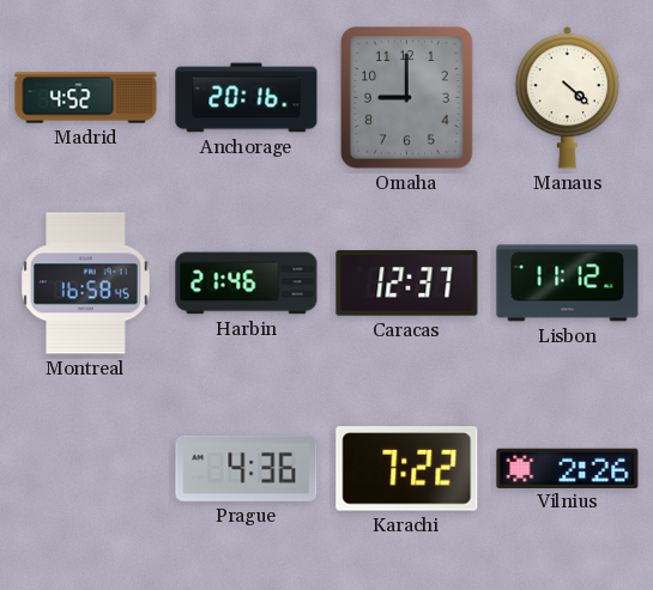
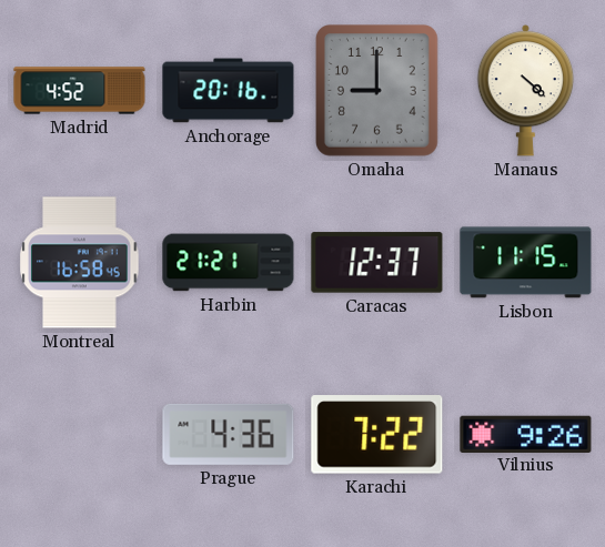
Harbin: 21:46 -> 21:21 (229, 263)
Lisbon: 11:12 -> 11:15 (526, 263)
Vilnius: 2:26 -> 9:26 (526, 434)
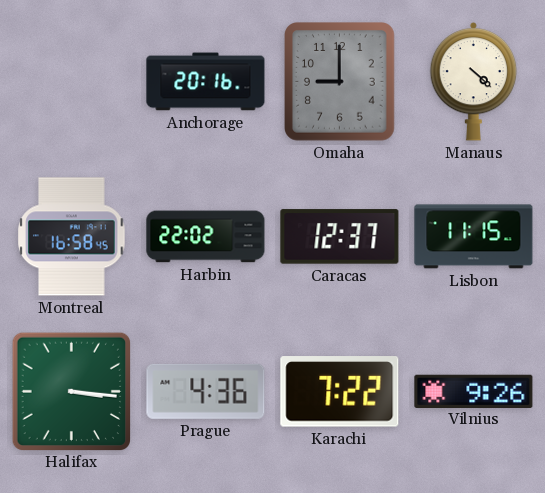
Madrid: 4:52 -> none (80, 91)
Harbin: 21:21 -> 22:02 (206, 237)
Halifax: none -> 3:16 (71, 391)
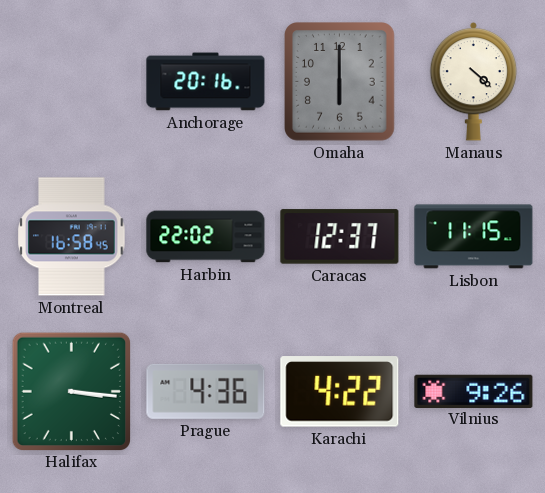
Omaha: 9:00 -> 6:00 (340, 82)
Karachi: 7:22 -> 4:22 (340, 392)
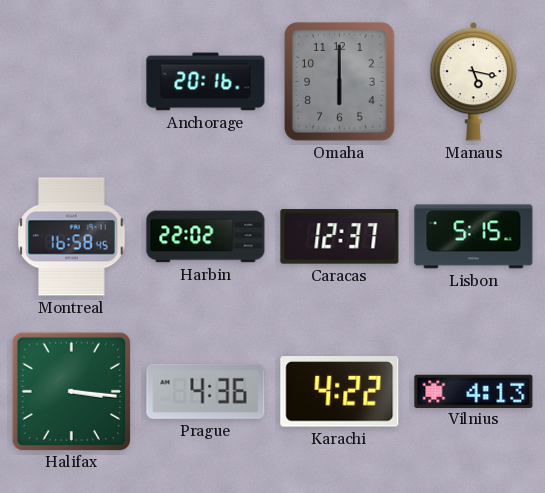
Manaus: 4:22 -> 5:17 (474, 81)
Lisbon: 11:15 -> 5:15 (474, 237)
Vilnius: 9:26 -> 4:13 (474, 391)
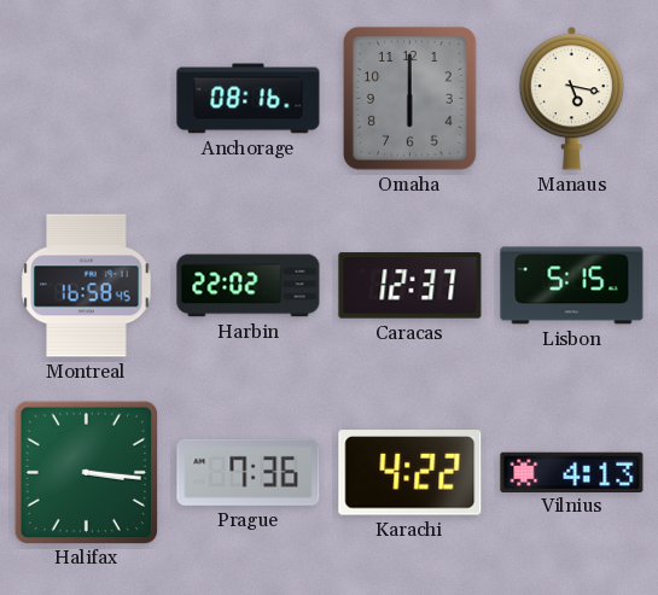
Anchorage: 20:16 -> 08:16 (249, 99)
Prague: 4:36 -> 7:36 (249, 472)
